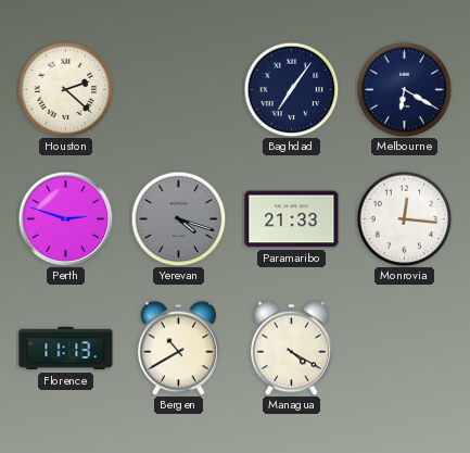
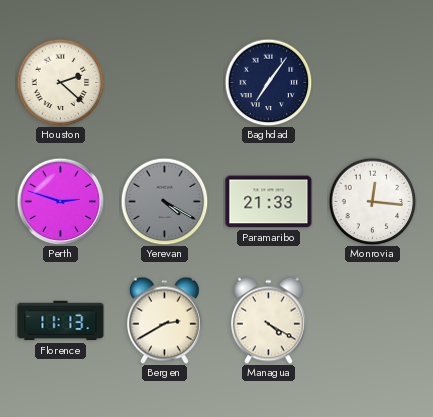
Melbourne: 6:20 -> none (404, 89)
Yerevan: 4:18 -> 4:20 (164, 201)
Bergen: 10:40 -> 2:40 (165, 320)
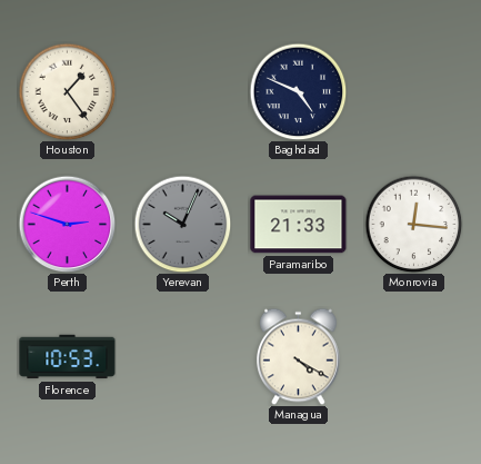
Houston: 2:22 -> 1:24 (67, 91)
Baghdad: 7:06 -> 4:49 (298, 91)
Yerevan: 4:20 -> 10:04 (182, 224)
Florence: 11:13 -> 10:53 (68, 357)
Bergen: 2:40 -> none (165, 320)
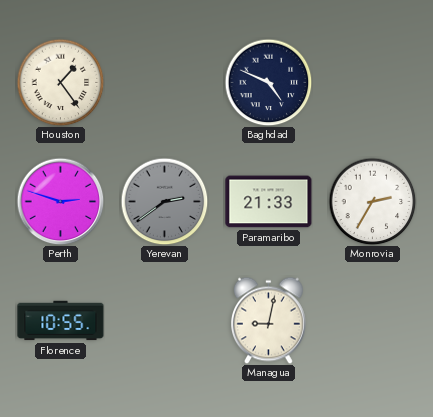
Yerevan: 10:04 -> 2:39 (164, 201)
Monrovia: 12:16 -> 2:35 (372, 201)
Florence: 10:53 -> 10:55 (61, 321)
Managua: 4:20 -> 9:02 (269, 320)
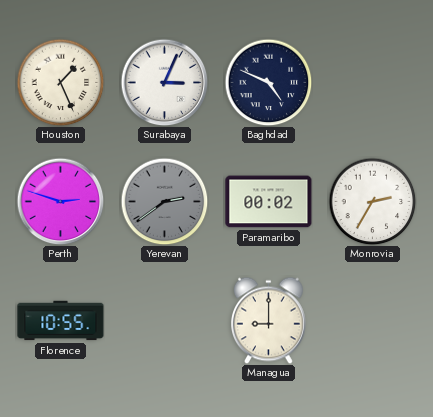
Houston: 1:24 -> 1:26 (60, 82)
Surabaya: none -> 3:04 (164, 82)
Paramaribo: 21:33 -> 00:02 (269, 202)
Managua: 9:02 -> 9:00 (269, 320)
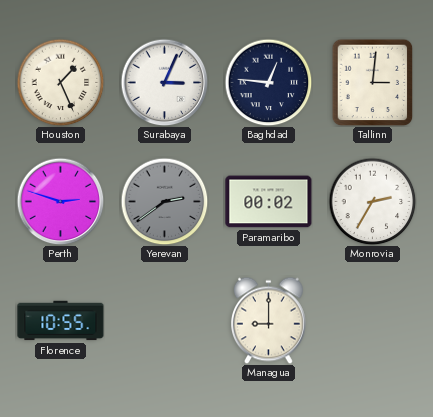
Baghdad: 4:49 -> 12:46 (268, 82)
Tallinn: none -> 3:01 (373, 82)
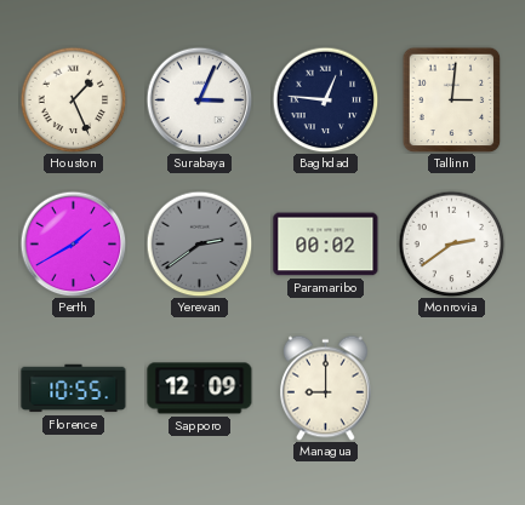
Perth: 2:48 -> 1:40 (73, 243)
Monrovia: 2:35 -> 2:39 (451, 243)
Sapporo: none -> 12:09 (200, 389)
